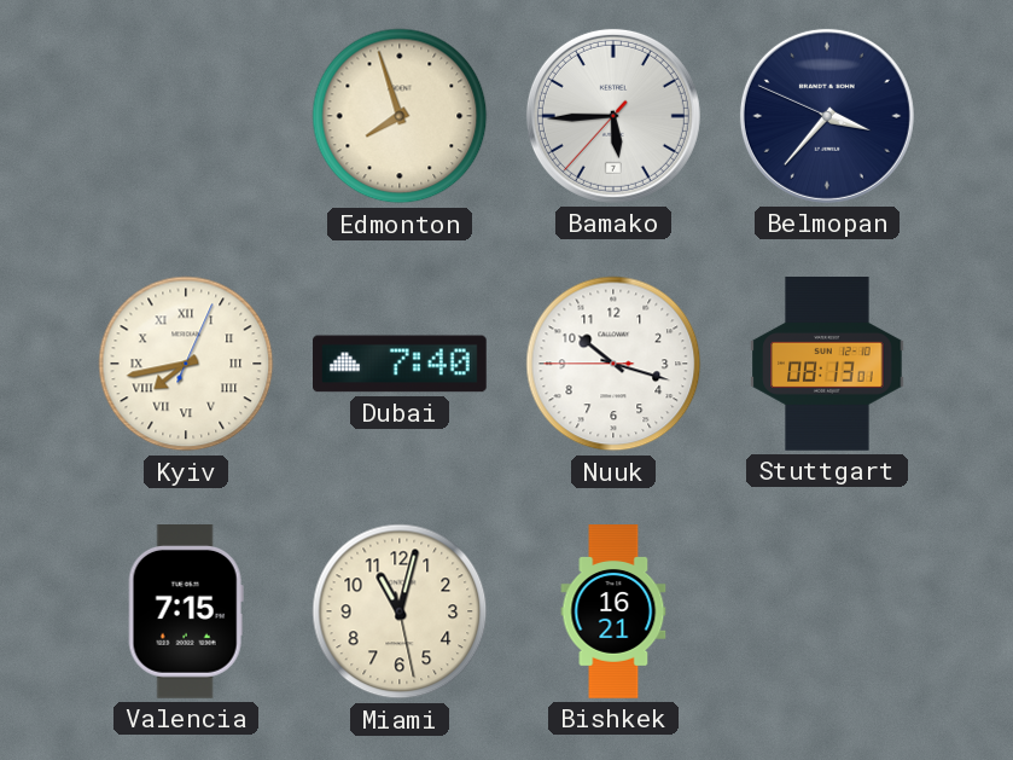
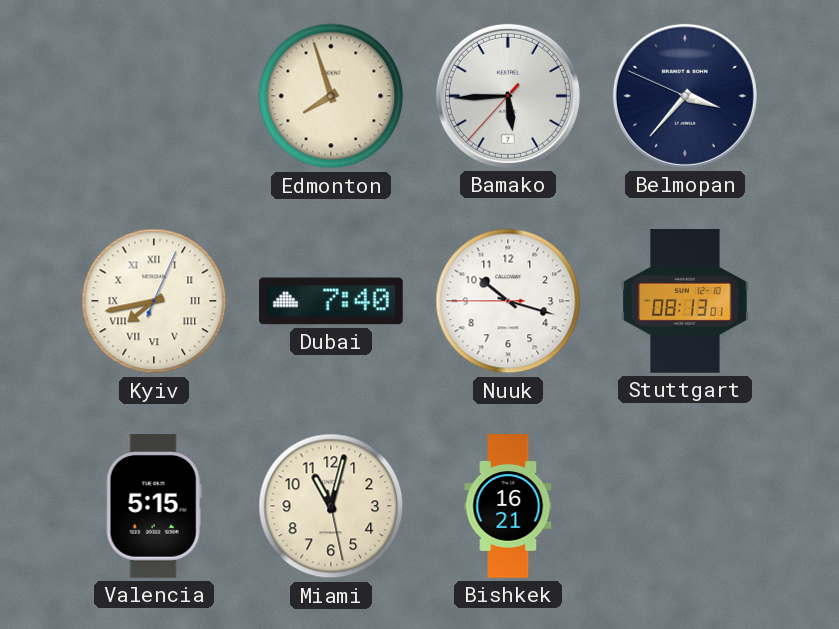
Valencia: 7:15 -> 5:15 (154, 507)
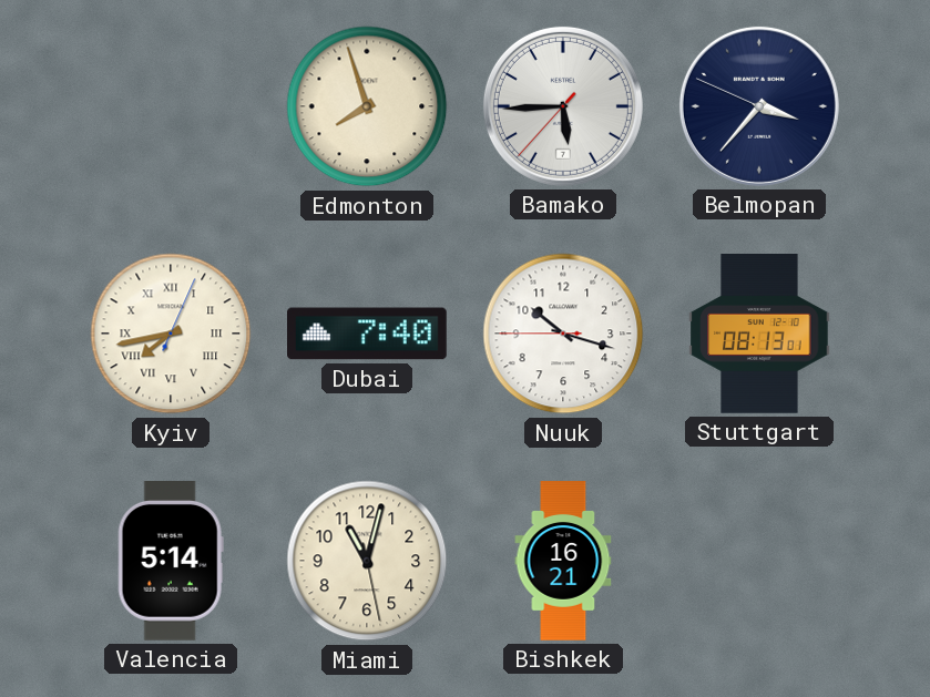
Valencia: 5:15 -> 5:14 (171, 562)
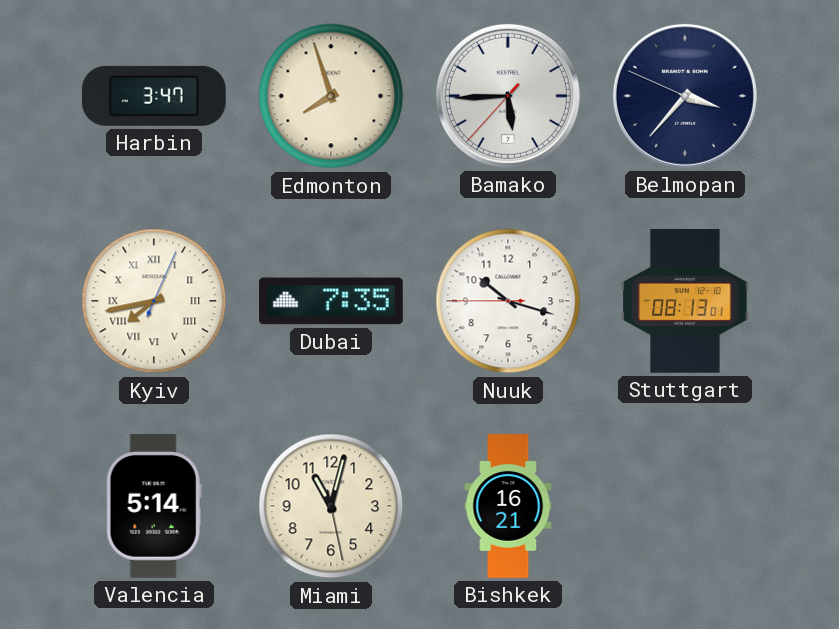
Harbin: none -> 3:47 (154, 96)
Dubai: 7:40 -> 7:35 (332, 301)
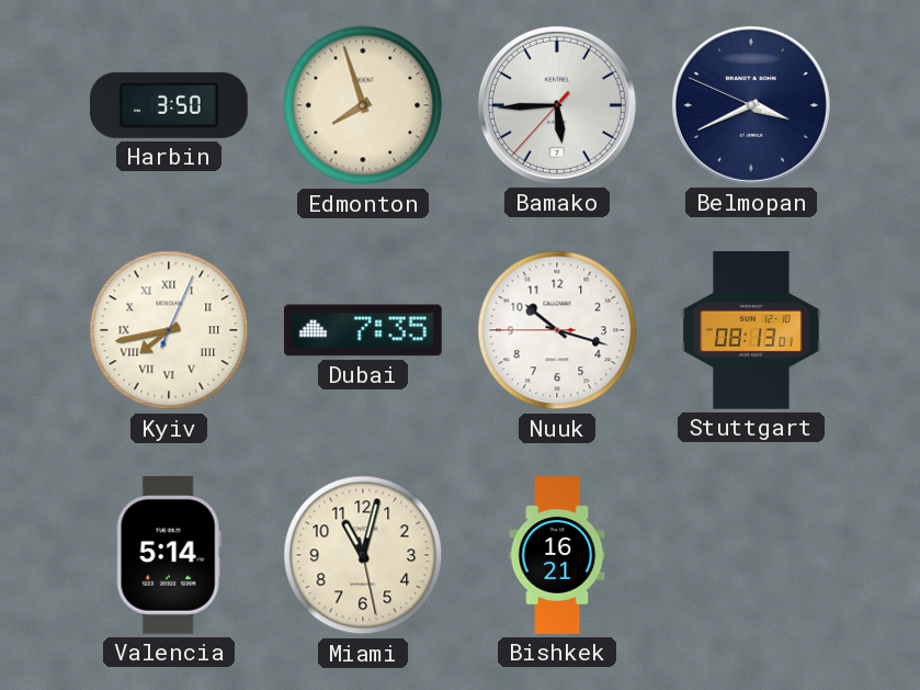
Harbin: 3:47 -> 3:50 (169, 105)
Belmopan: 3:36 -> 3:40 (751, 105)
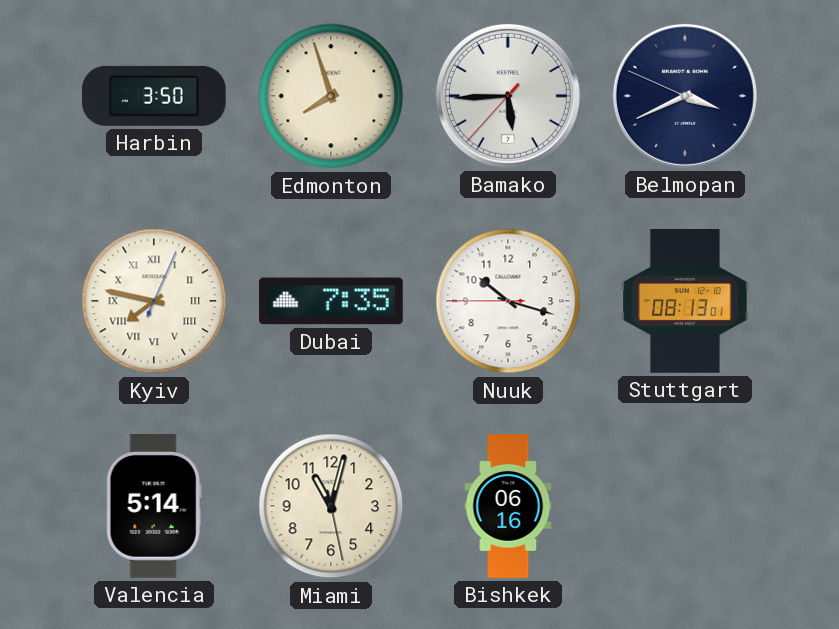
Kyiv: 7:43 -> 7:47 (154, 301)
Bishkek: 16:21 -> 06:16 (508, 506)
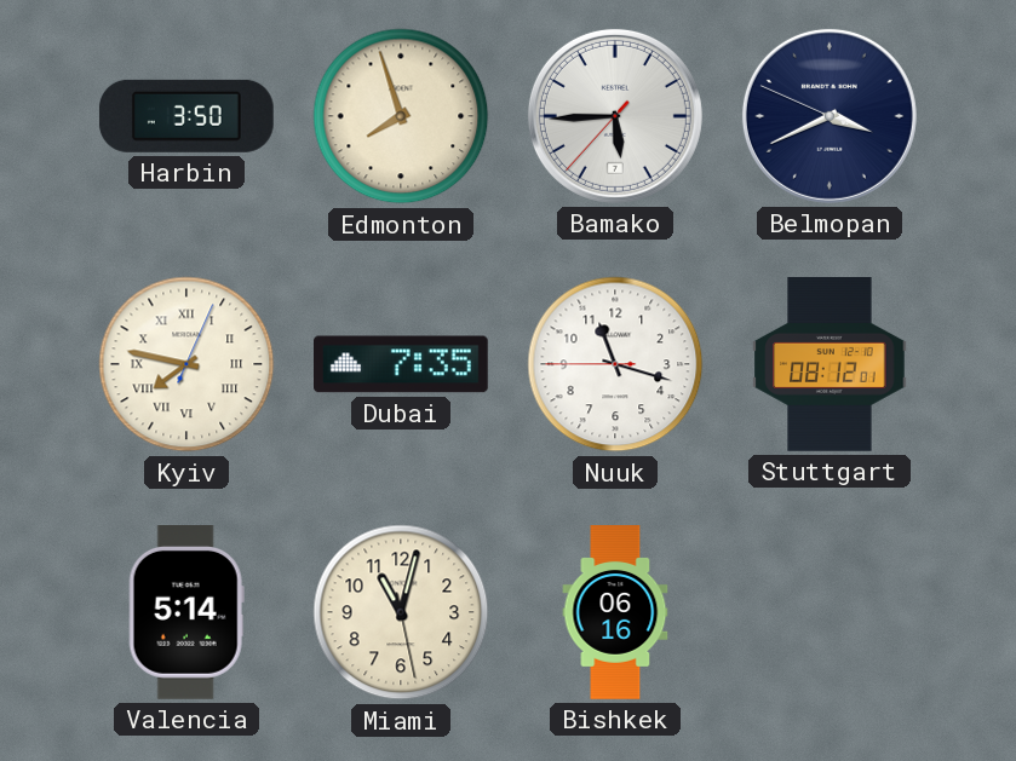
Nuuk: 10:17 -> 11:17 (615, 364)
Stuttgart: 08:13 -> 08:12 (830, 365)
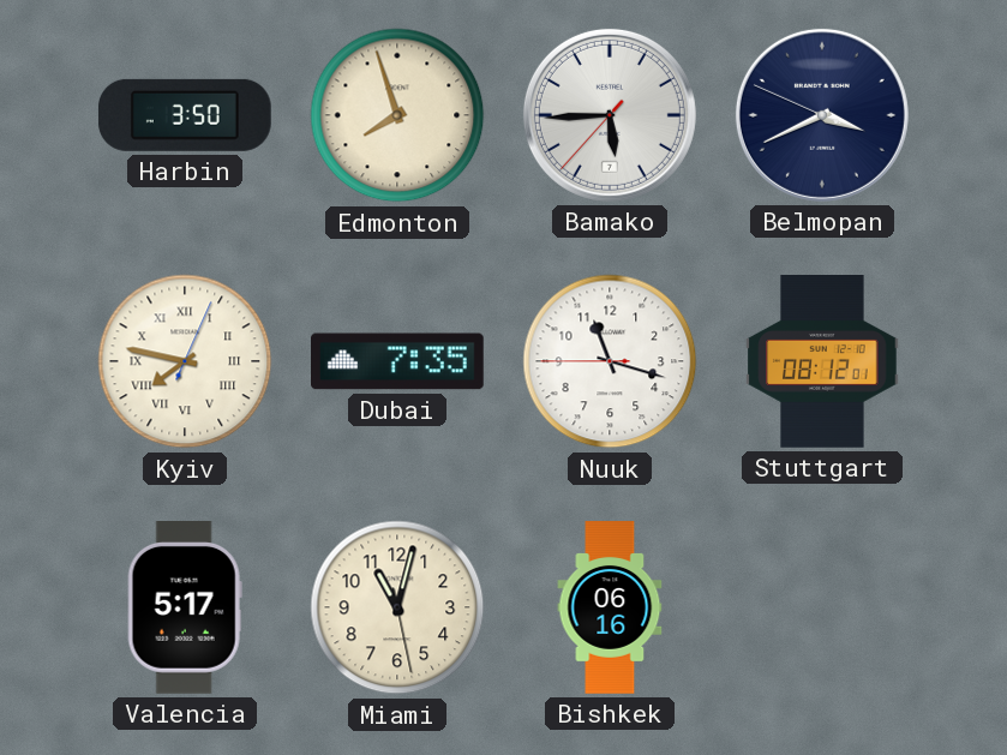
Valencia: 5:14 -> 5:17 (185, 609)
